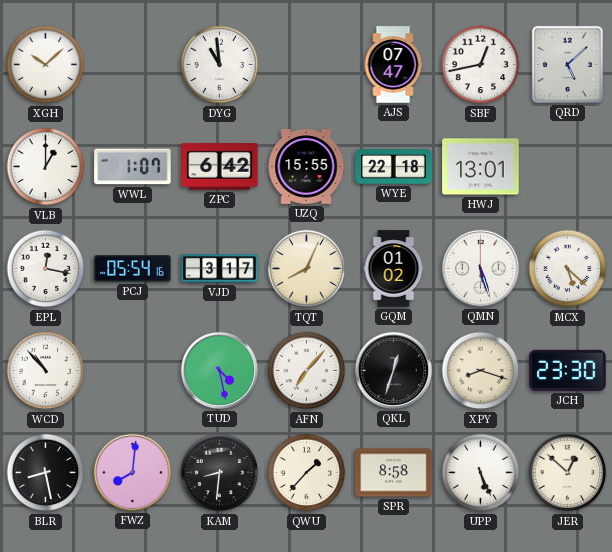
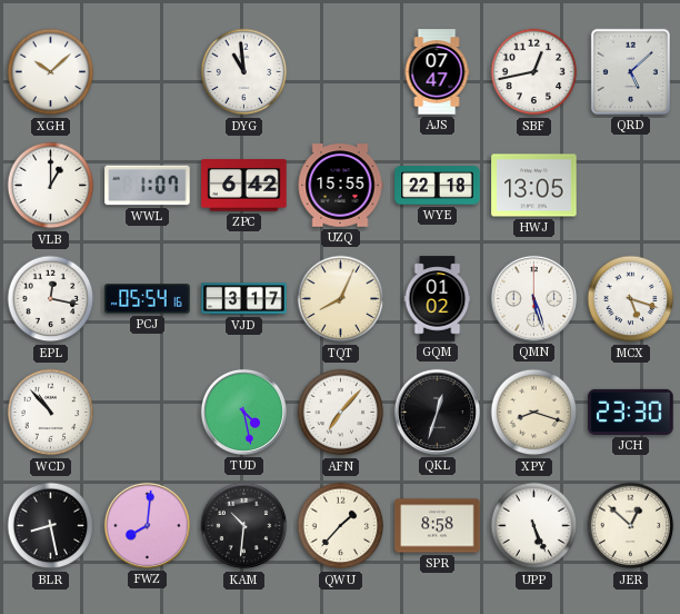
HWJ: 13:01 -> 13:05 (534, 186)
MCX: 5:22 -> 5:18 (631, 299)
KAM: 8:31 -> 10:31 (244, 526)
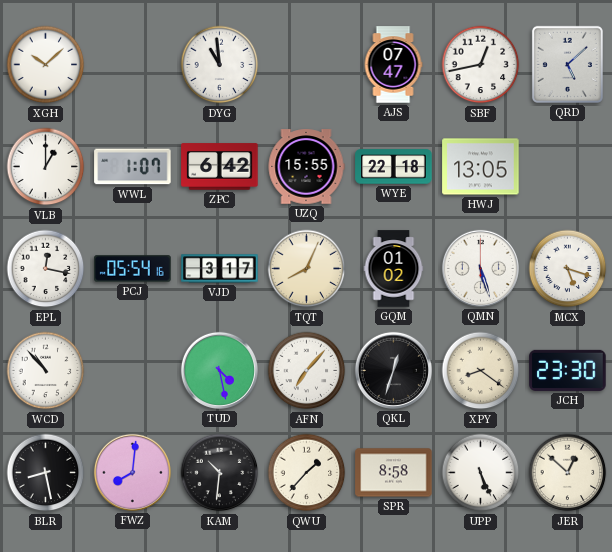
XPY: 8:18 -> 8:21 (481, 371)
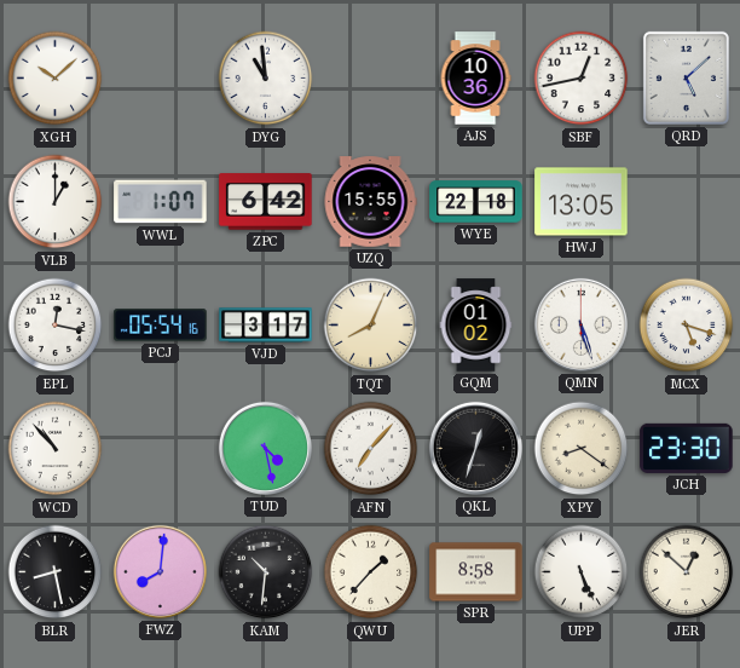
AJS: 07:47 -> 10:36 (475, 79)
